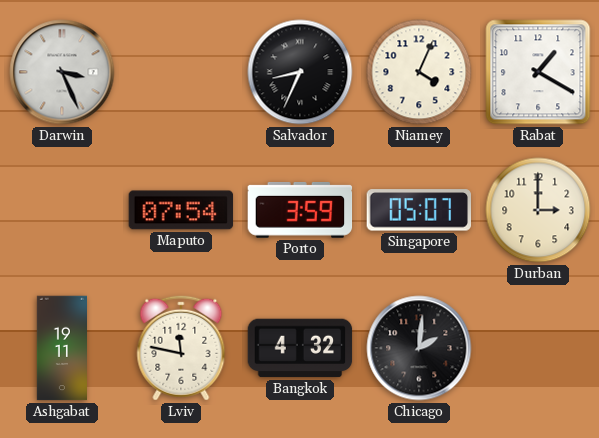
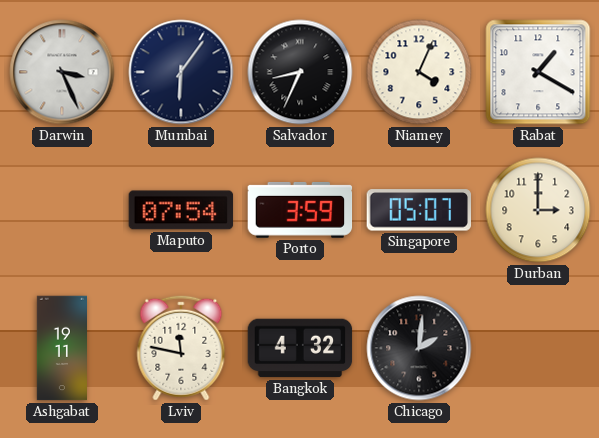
Mumbai: none -> 6:06 (181, 72)
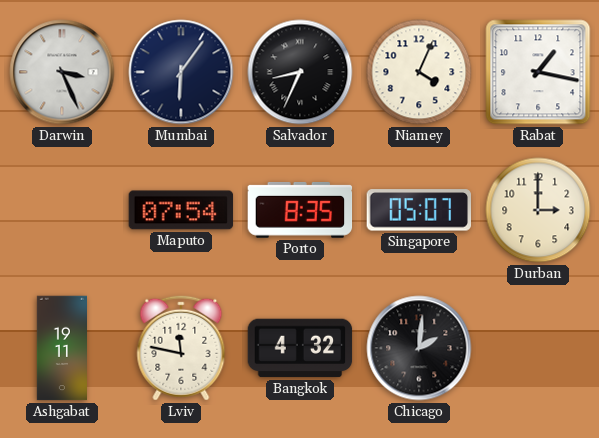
Rabat: 1:20 -> 1:17 (538, 72)
Porto: 3:59 -> 8:35 (300, 210)
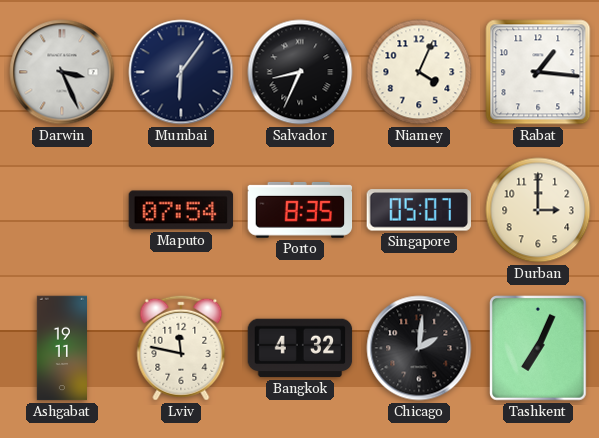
Rabat: 1:17 -> 1:16 (538, 72)
Tashkent: none -> 7:04 (539, 349)
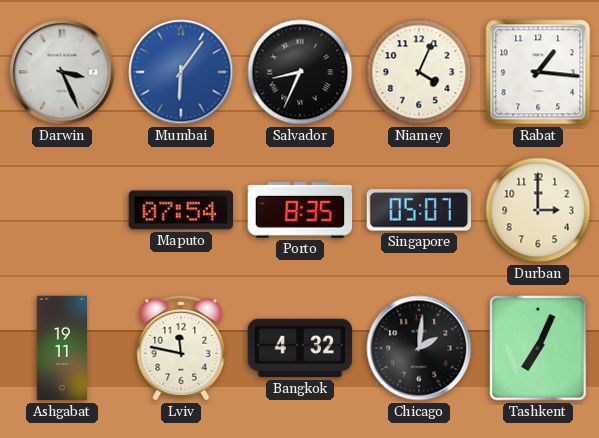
Mumbai dial: navy -> blue (181, 72)
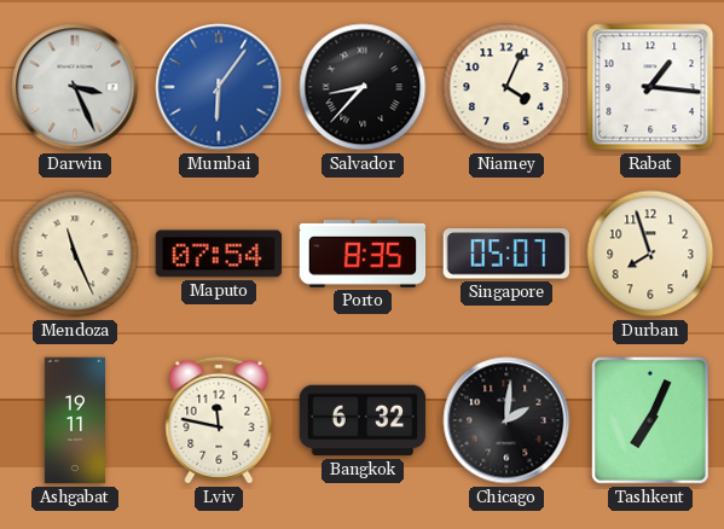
Salvador: 8:34 -> 8:37 (363, 87)
Mendoza: none -> 11:26 (75, 254)
Durban: 3:00 -> 7:57 (650, 254)
Bangkok: 4:32 -> 6:32 (363, 420)
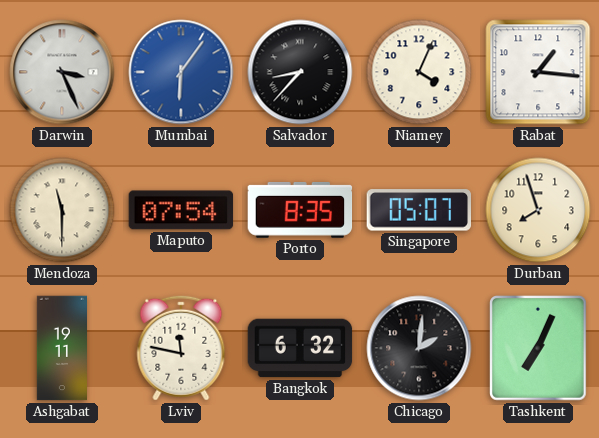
Mendoza: 11:26 -> 11:30 (62, 210)
